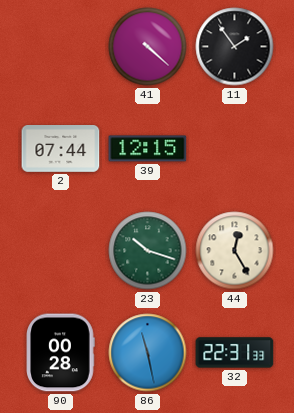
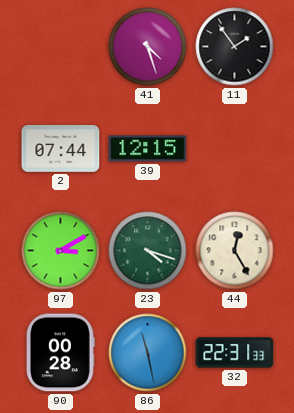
41: 4:22 -> 4:27 (148, 47)
97: none -> 3:10 (61, 251)
23: 10:18 -> 4:18 (148, 251)
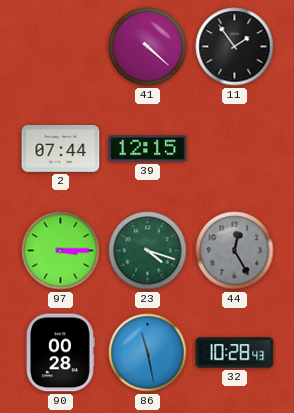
41: 4:27 -> 4:22 (148, 47)
97: 3:10 -> 3:15 (61, 251)
44 dial: cream -> grey (235, 251)
32: 22:31 -> 10:28 (235, 353)
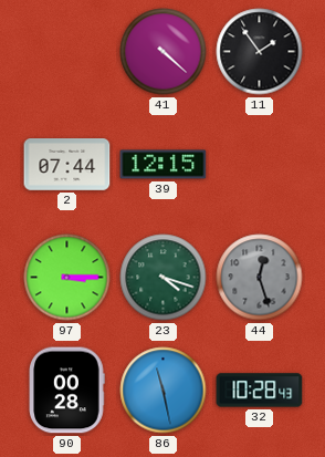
44: 12:25 -> 12:27 (260, 278)
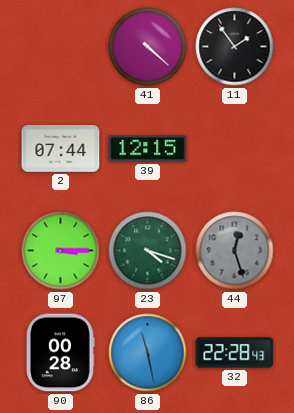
32: 10:28 -> 22:28 (235, 353)
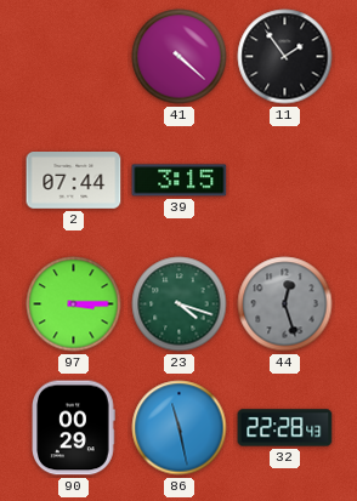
39: 12:15 -> 3:15 (180, 181)
90: 00:28 -> 00:29 (73, 428)
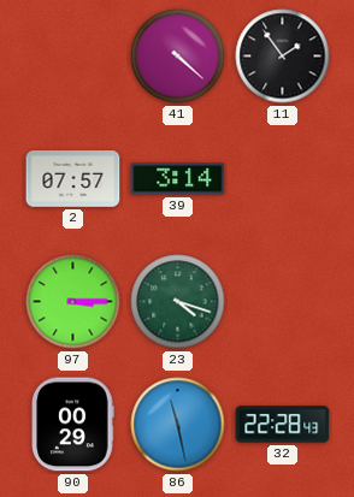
2: 07:44 -> 07:57 (73, 179)
39: 3:15 -> 3:14 (178, 179)
44: 12:27 -> none (285, 304)
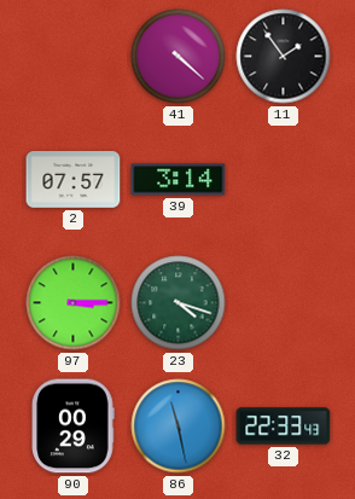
32: 22:28 -> 22:33 (284, 427)
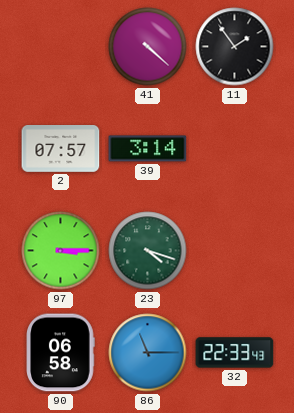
90: 00:29 -> 06:58 (60, 353)
86: 11:28 -> 11:15 (148, 353)
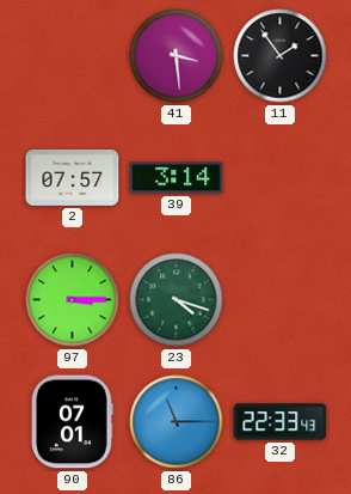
41: 4:22 -> 3:29 (177, 56)
90: 06:58 -> 07:01 (72, 422)
